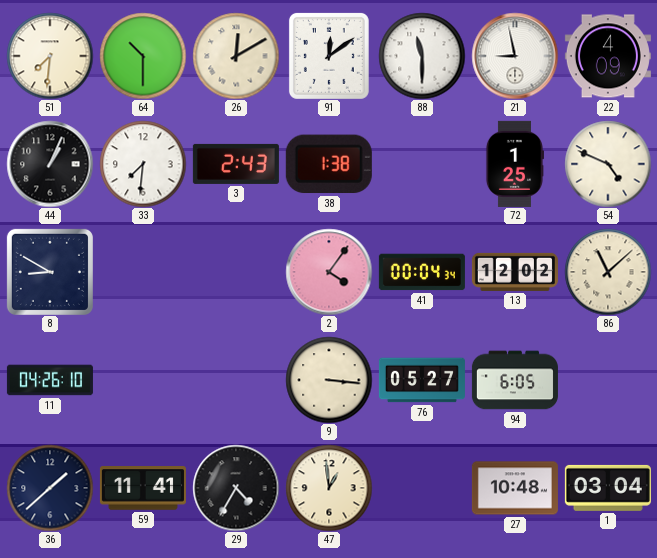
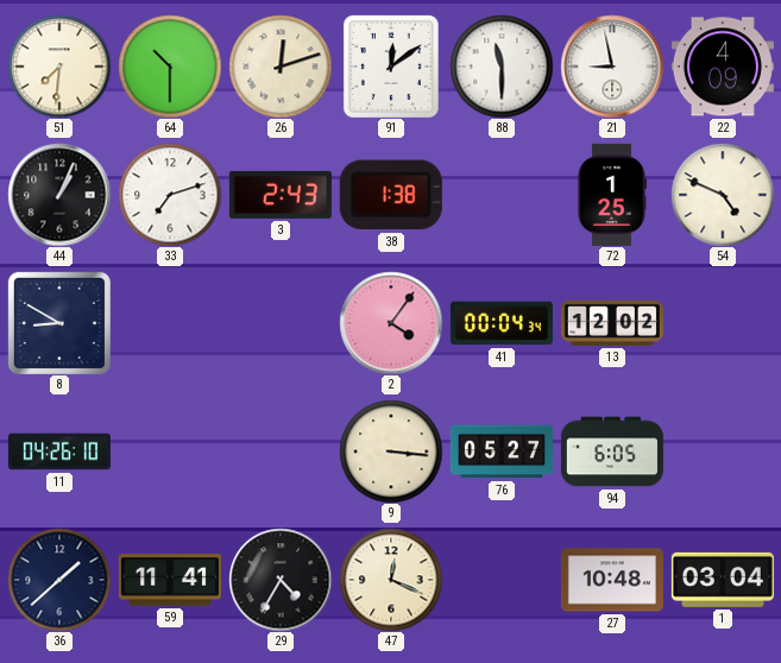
26: 12:10 -> 12:12 (281, 67)
33: 7:31 -> 7:12 (170, 195)
86: 11:08 -> none (608, 272)
47: 12:59 -> 12:19 (391, 580)
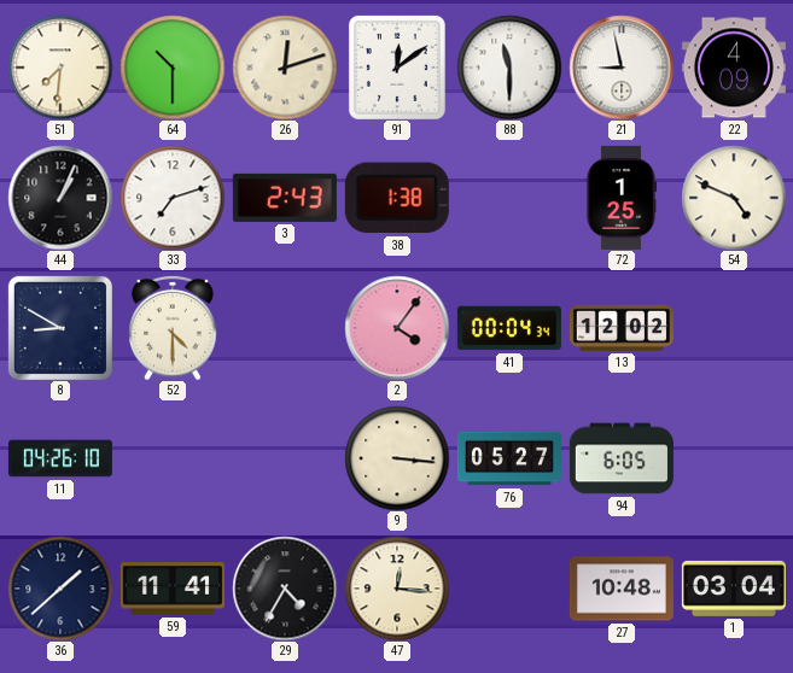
52: none -> 4:30 (173, 328)
47: 12:19 -> 12:16 (397, 589)
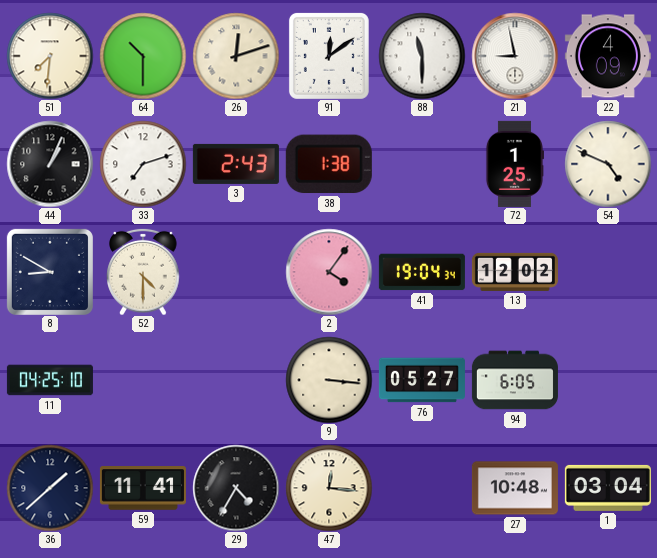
41: 00:04 -> 19:04 (422, 272)
11: 04:26 -> 04:25 (50, 380)
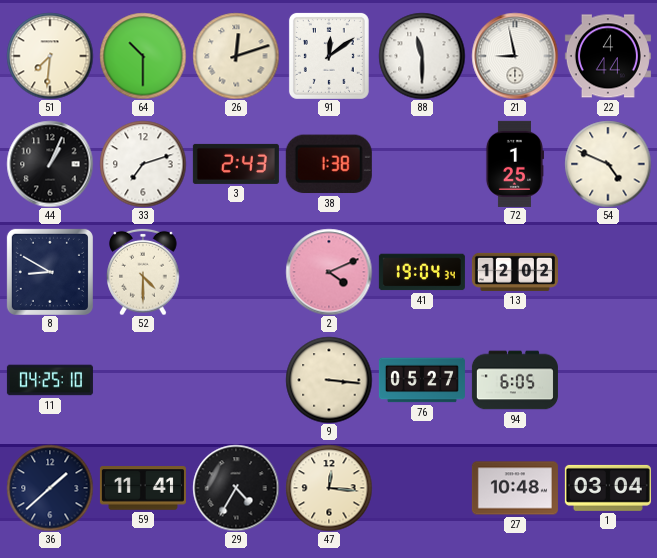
22: 4:09 -> 4:44 (608, 56)
2: 4:06 -> 4:11 (329, 272)
